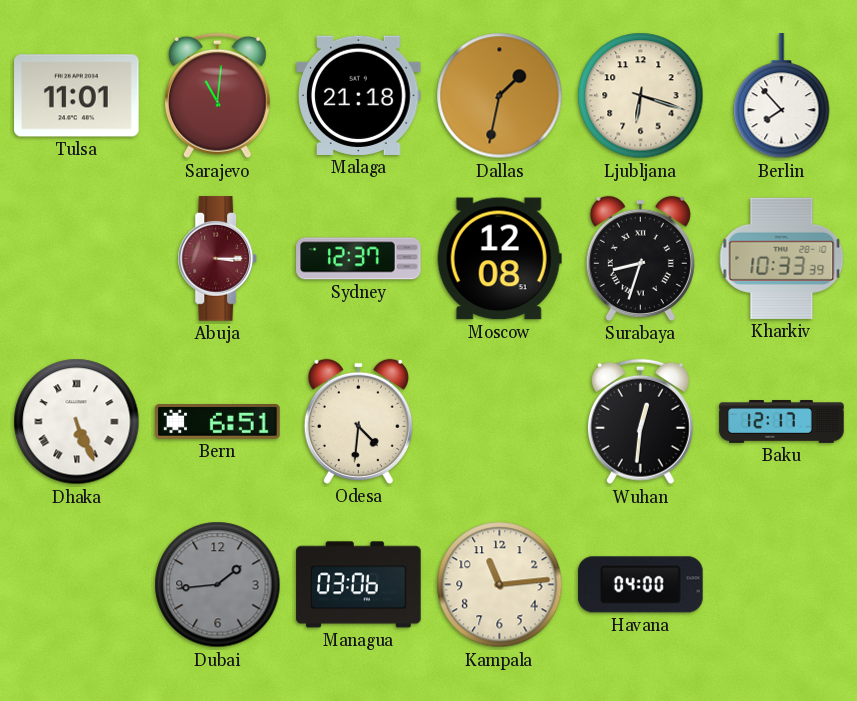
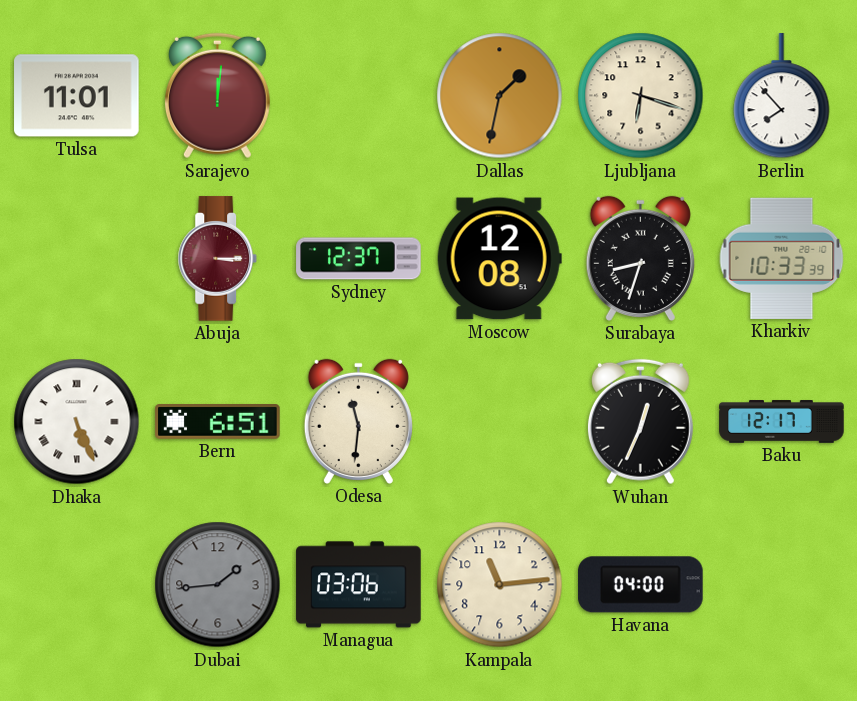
Sarajevo: 11:01 -> 12:01 (217, 96)
Malaga: 21:18 -> none (359, 95)
Odesa: 4:31 -> 11:31 (358, 421)
Wuhan: 12:31 -> 12:34 (640, 422)
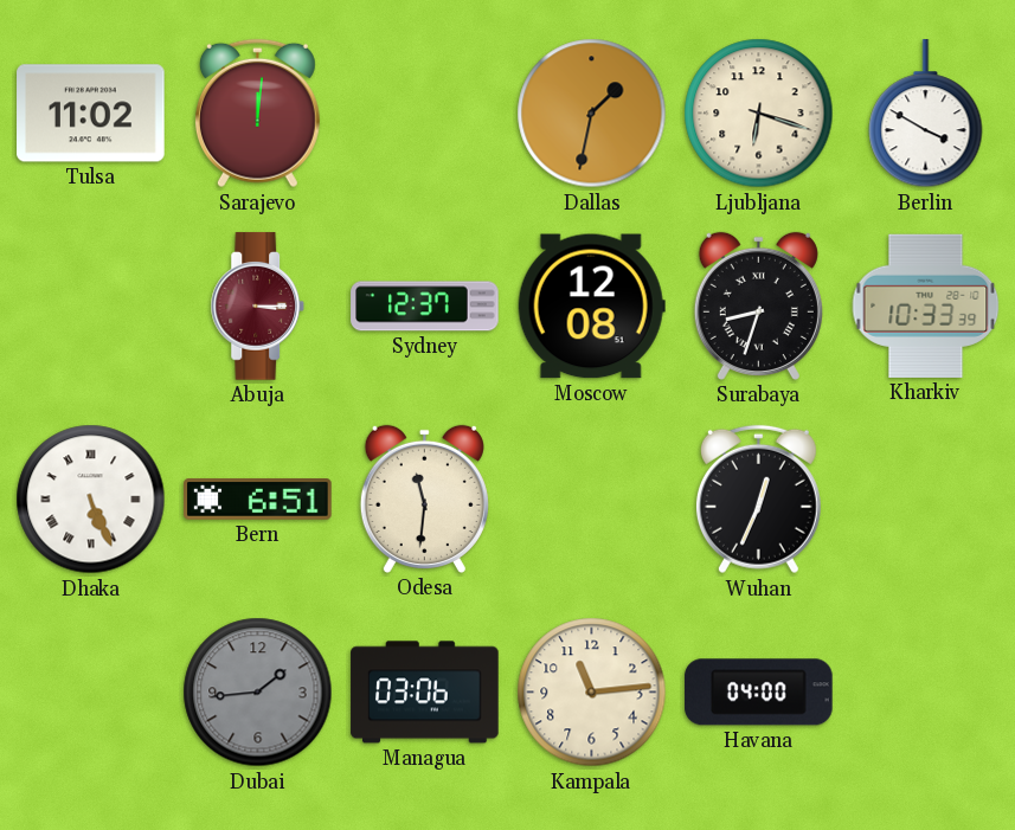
Tulsa: 11:01 -> 11:02 (91, 114)
Berlin: 7:53 -> 3:50 (926, 114)
Baku: 12:17 -> none (782, 422)
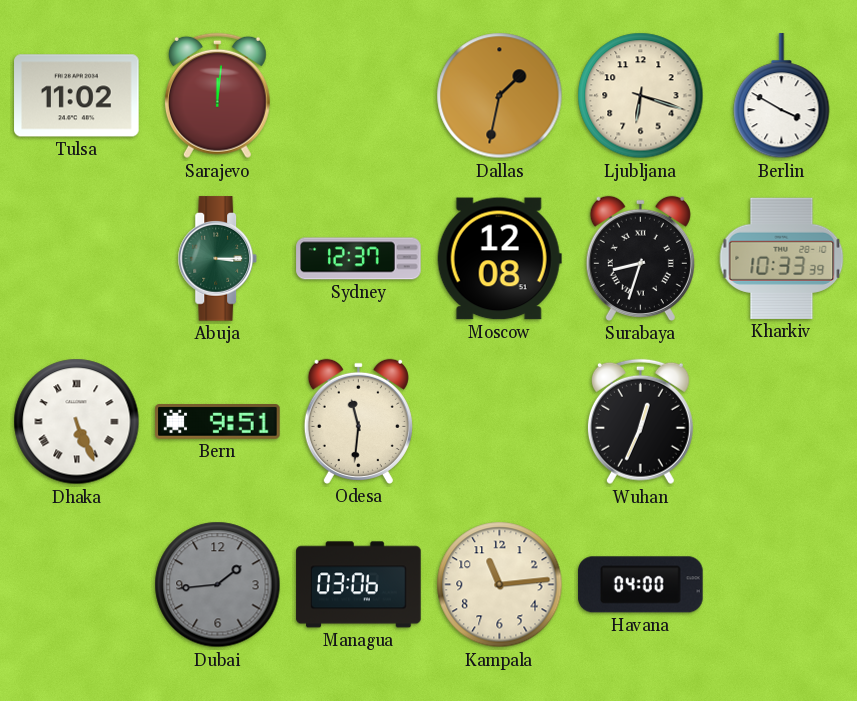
Abuja dial: burgundy -> green (218, 259)
Bern: 6:51 -> 9:51 (218, 422)
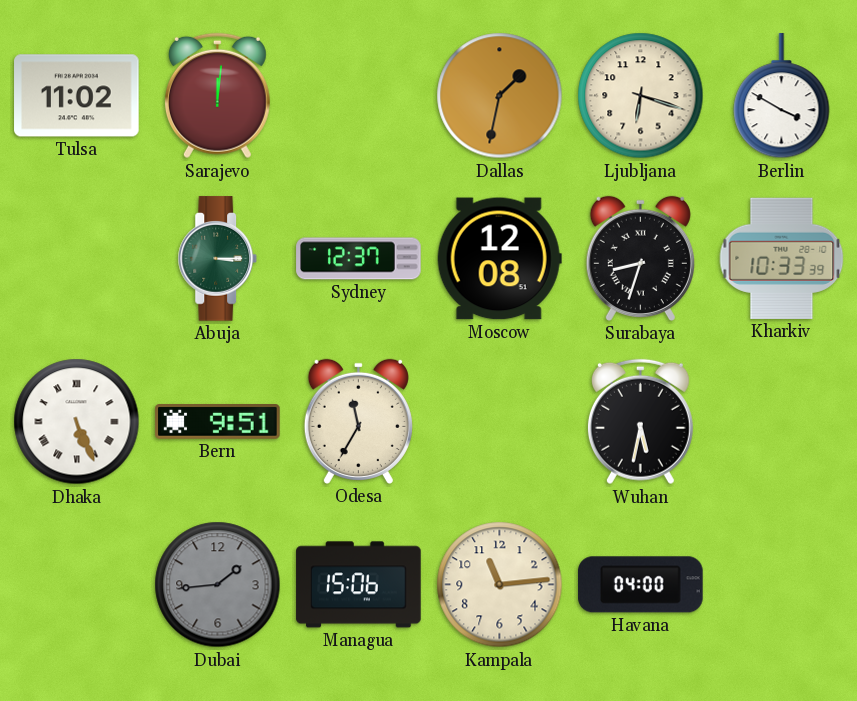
Odesa: 11:31 -> 11:35 (358, 421)
Wuhan: 12:34 -> 5:32 (640, 422)
Managua: 03:06 -> 15:06 (359, 585)
